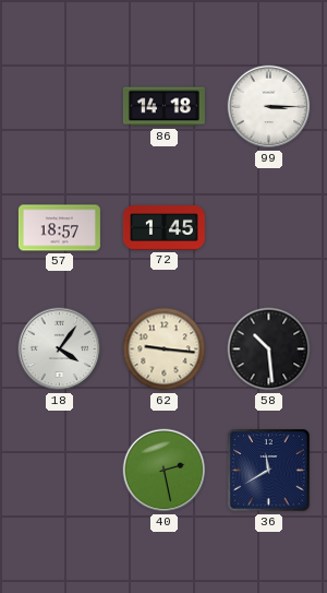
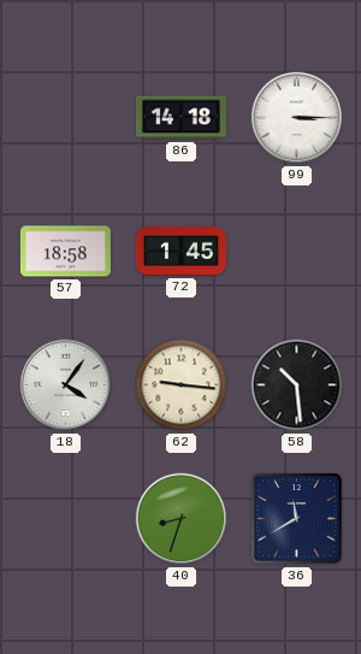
57: 18:57 -> 18:58 (65, 252)
40: 2:28 -> 8:33 (182, 519)
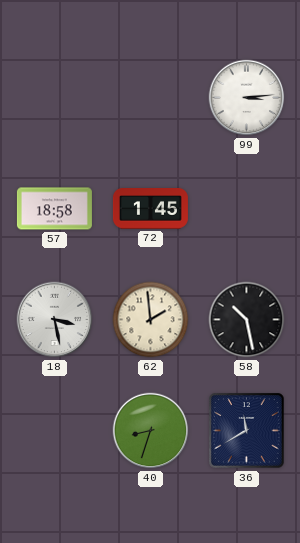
86: 14:18 -> none (180, 118)
99: 3:15 -> 3:14 (247, 98)
18: 4:06 -> 3:28 (55, 320)
62: 9:16 -> 1:59 (151, 320)
58: 10:29 -> 10:28 (247, 320)
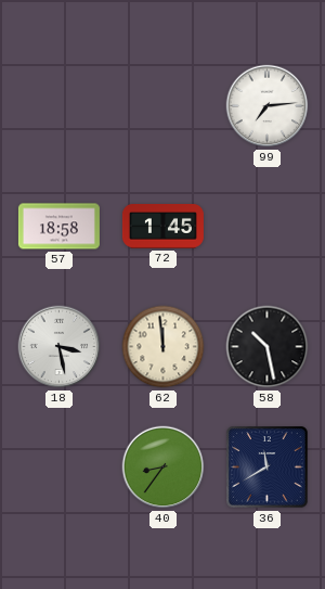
99: 3:14 -> 7:14 (268, 106)
62: 1:59 -> 11:59 (164, 347)
40: 8:33 -> 8:36 (164, 468)
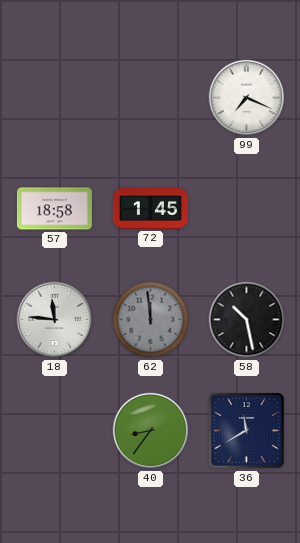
99: 7:14 -> 7:19 (247, 98)
18: 3:28 -> 11:46 (55, 320)
62 dial: cream -> grey (151, 320)
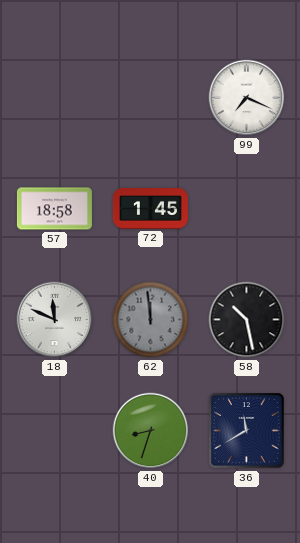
18: 11:46 -> 11:49 (55, 320)
40: 8:36 -> 8:33 (151, 431)
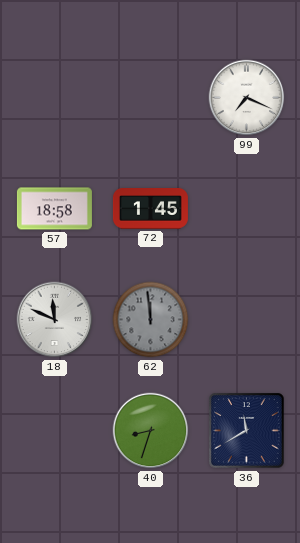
58: 10:28 -> none (247, 320)
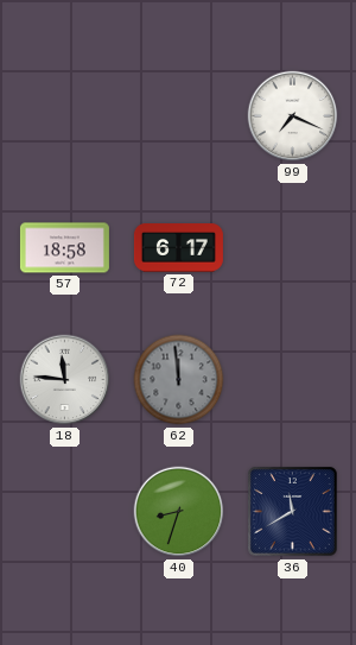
72: 1:45 -> 6:17 (178, 248)
18: 11:49 -> 11:46 (65, 380)
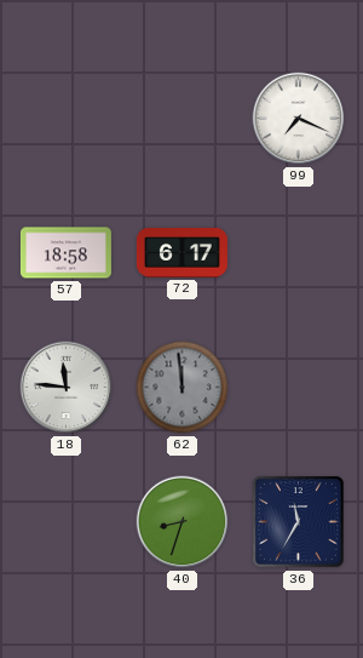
36: 11:40 -> 11:35 (299, 522)
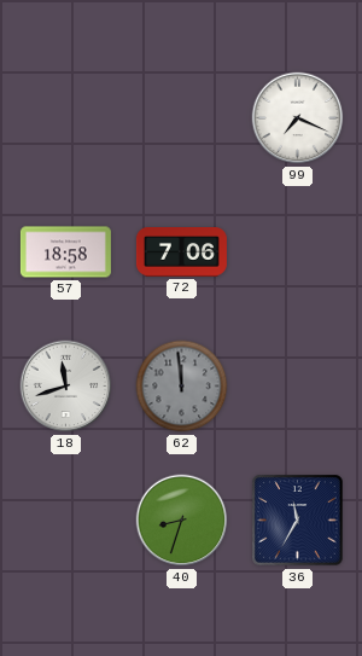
72: 6:17 -> 7:06 (181, 252)
18: 11:46 -> 11:42 (66, 387)
